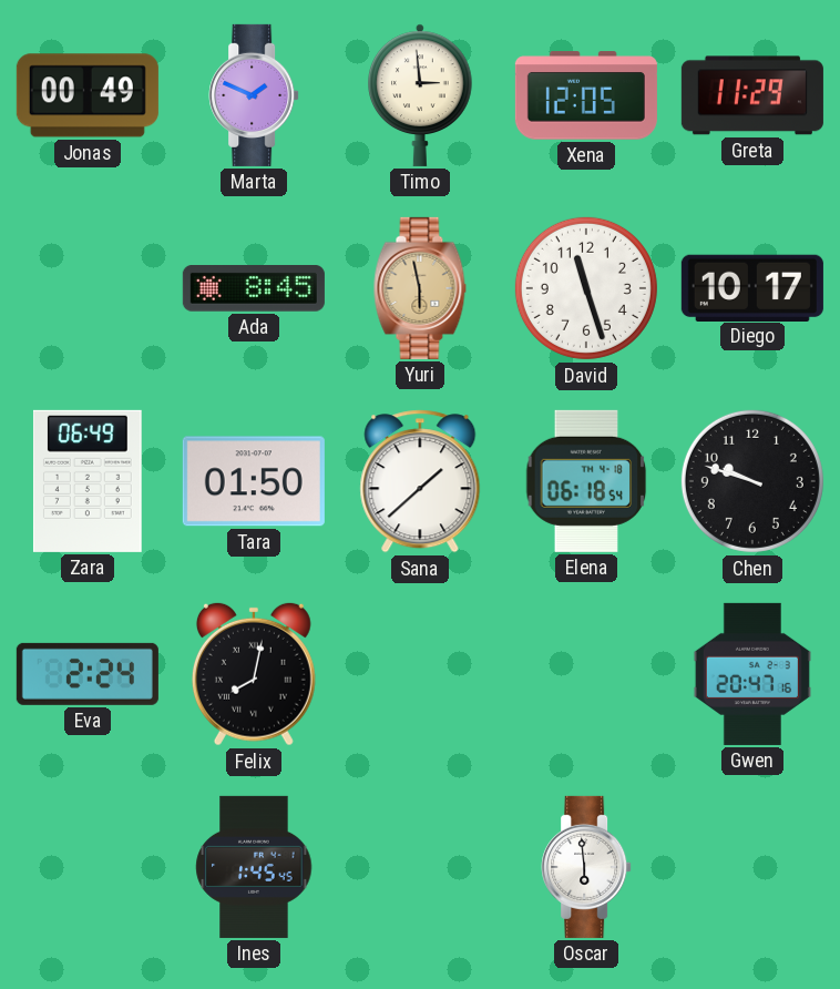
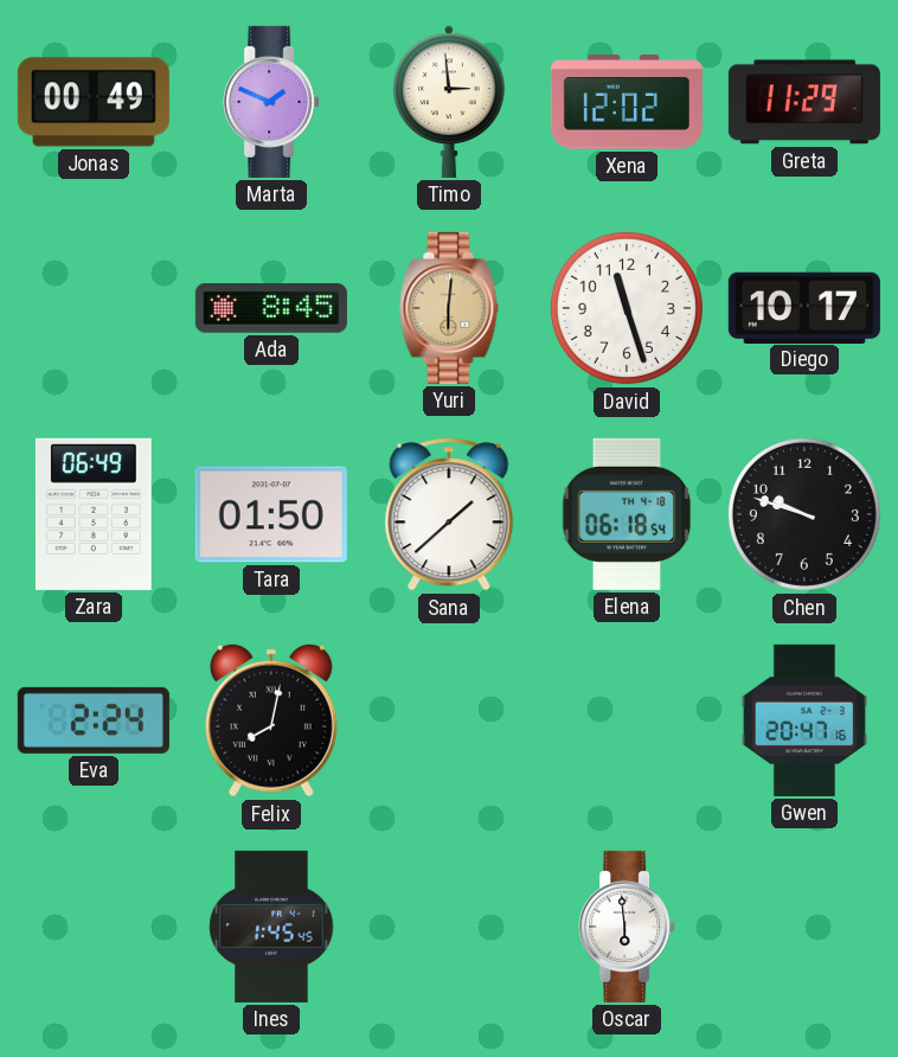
Xena: 12:05 -> 12:02 (627, 102)
Yuri: 5:58 -> 6:01 (449, 308)
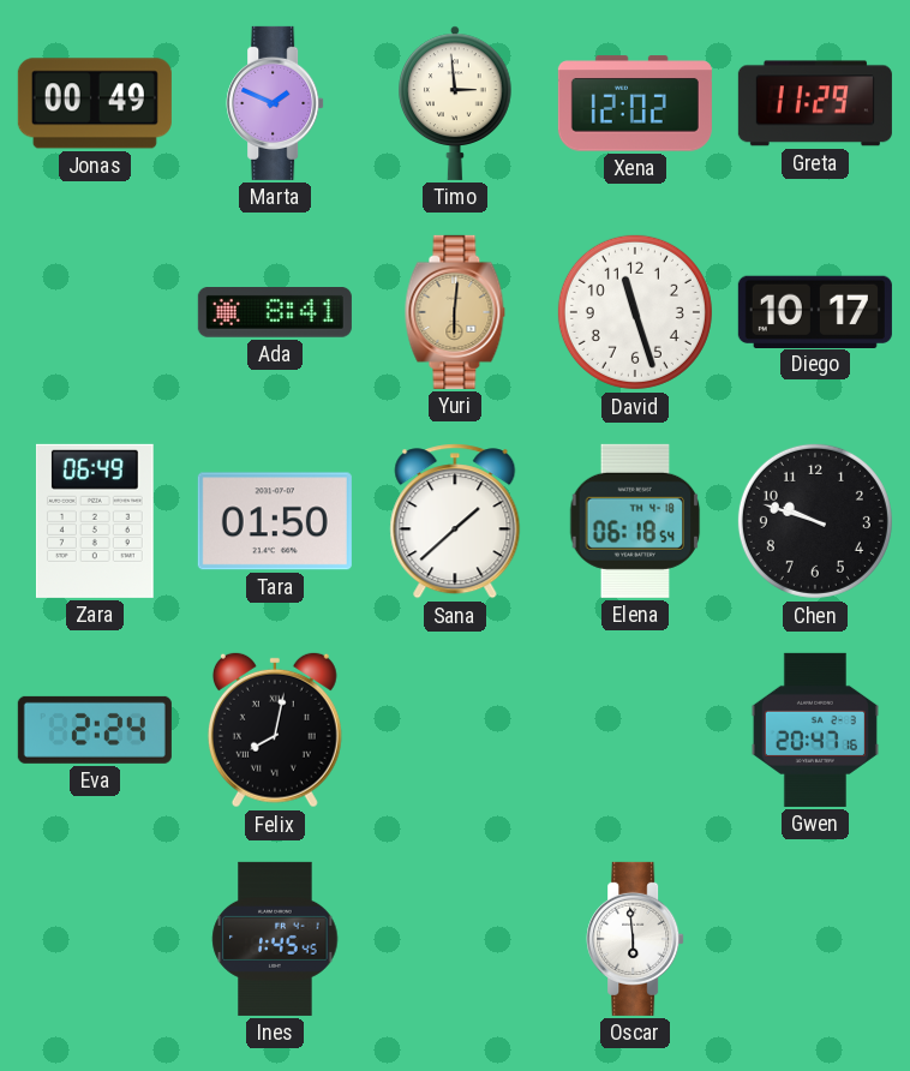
Ada: 8:45 -> 8:41 (275, 313)
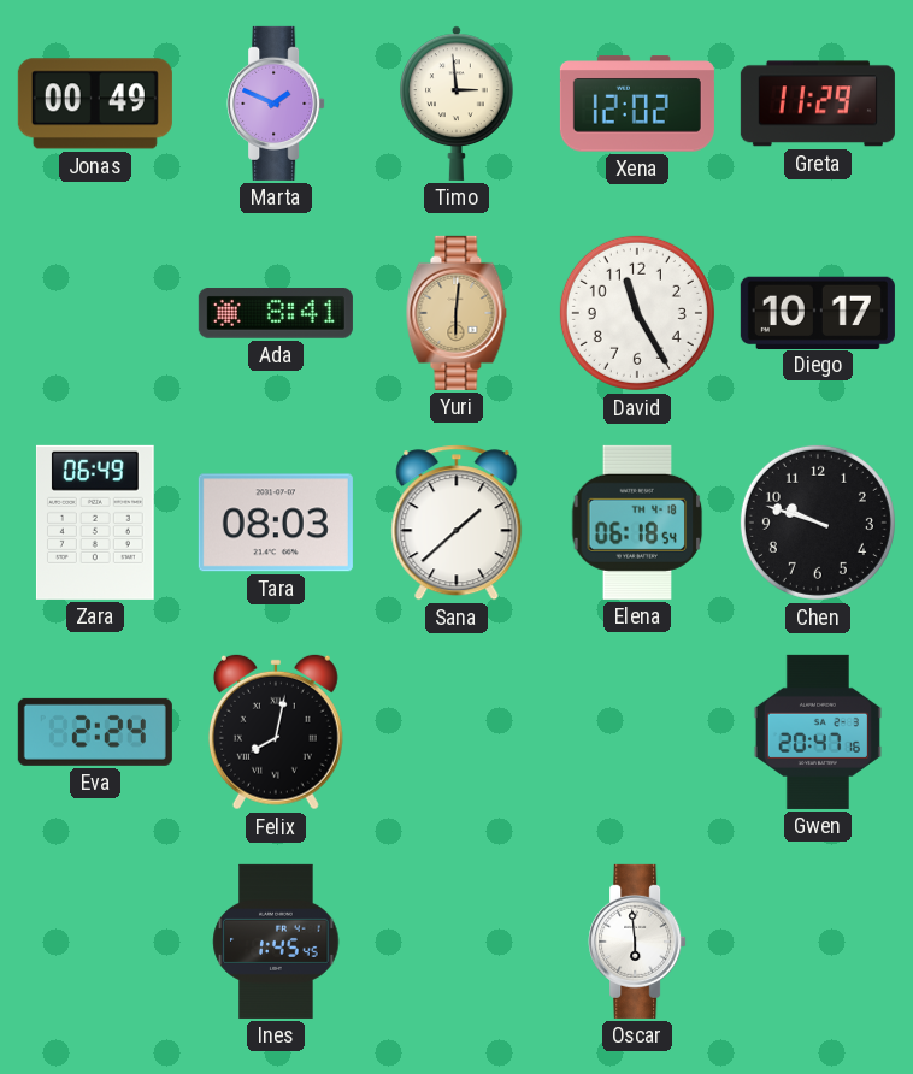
David: 11:27 -> 11:25 (637, 313)
Tara: 01:50 -> 08:03 (276, 523)
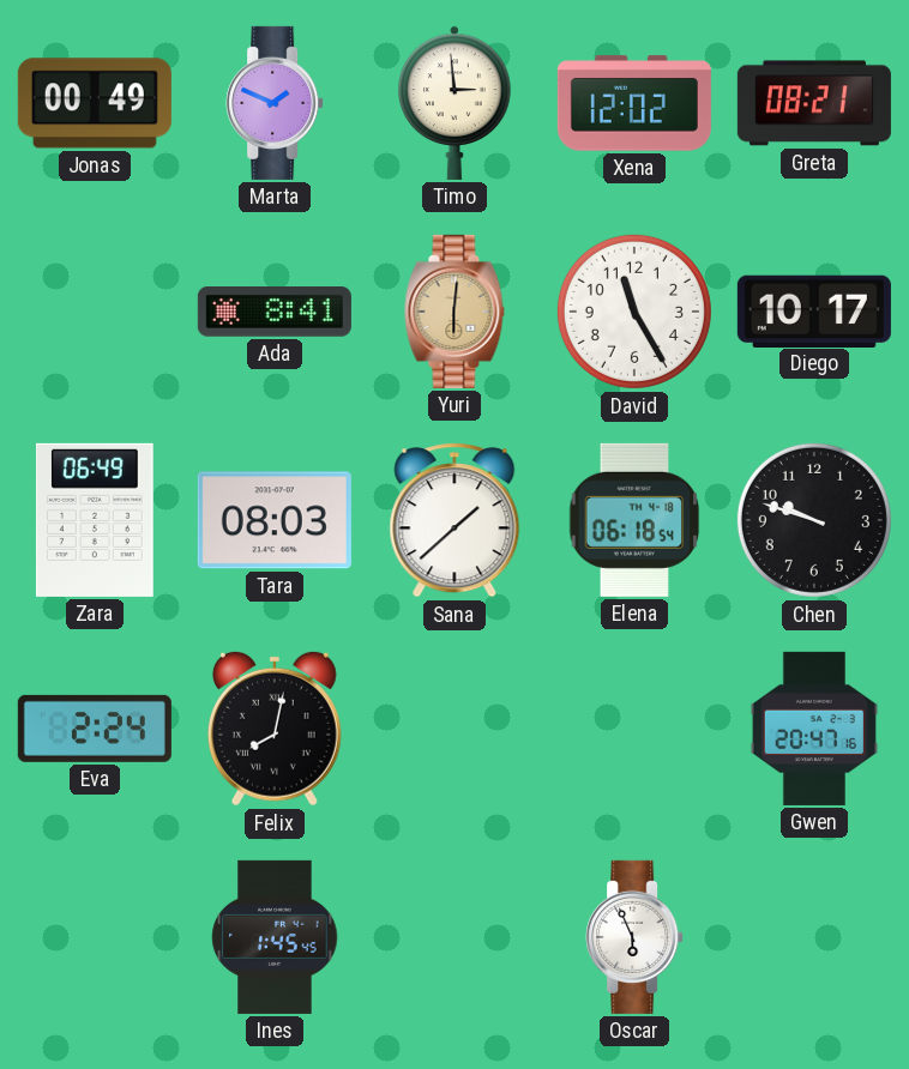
Greta: 11:29 -> 08:21 (814, 103)
Oscar: 5:59 -> 5:56 (634, 937)
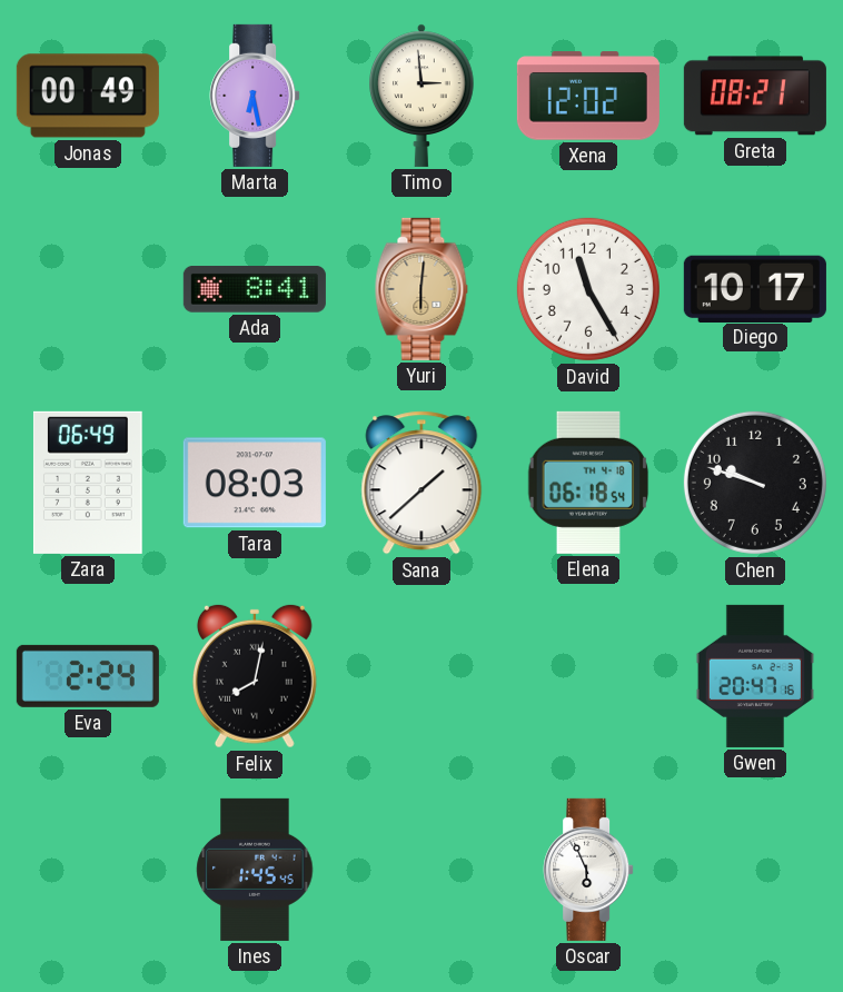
Marta: 1:49 -> 6:28 (255, 96)
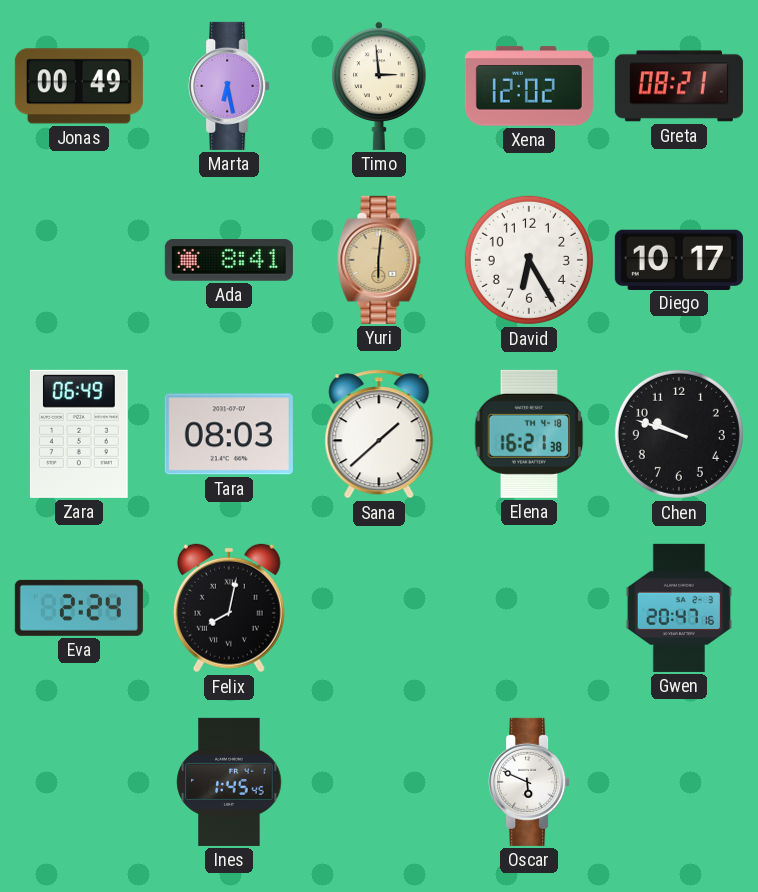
David: 11:25 -> 6:25 (529, 260)
Elena: 06:18 -> 16:21 (529, 434)
Oscar: 5:56 -> 5:49 (529, 782)
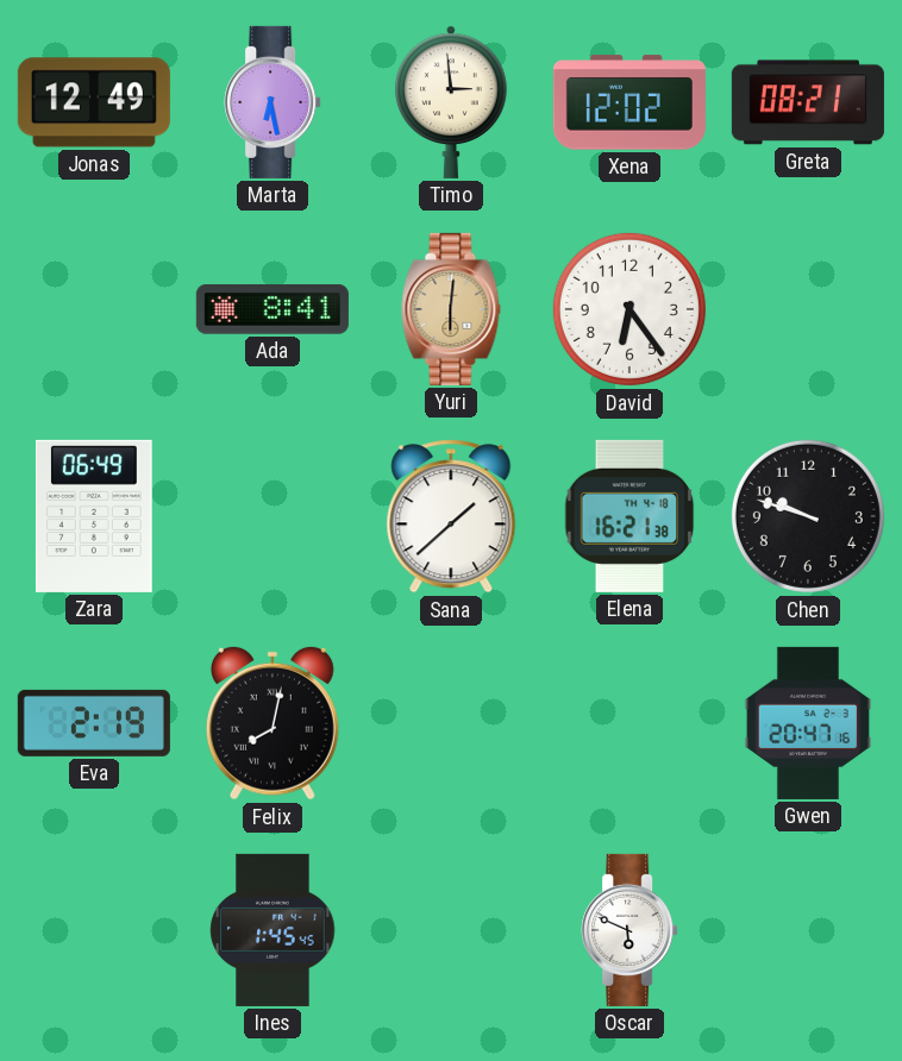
Jonas: 00:49 -> 12:49 (94, 102)
David: 6:25 -> 6:24 (629, 309)
Diego: 10:17 -> none (679, 259)
Tara: 08:03 -> none (229, 434)
Eva: 2:24 -> 2:19 (94, 723)
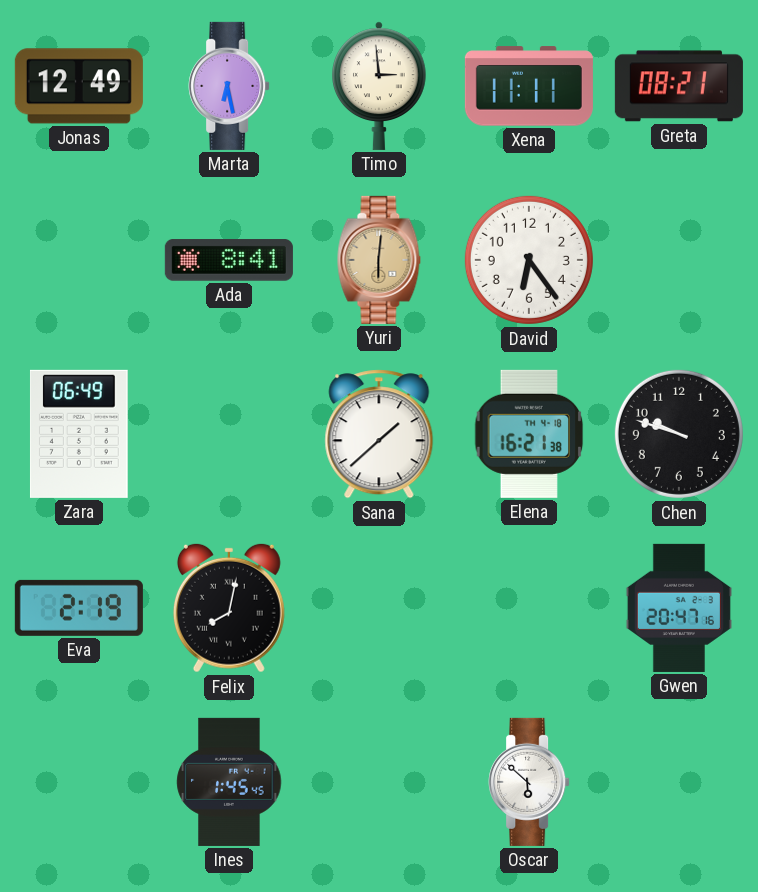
Xena: 12:02 -> 11:11 (529, 86)
Oscar: 5:49 -> 5:52 (529, 782)
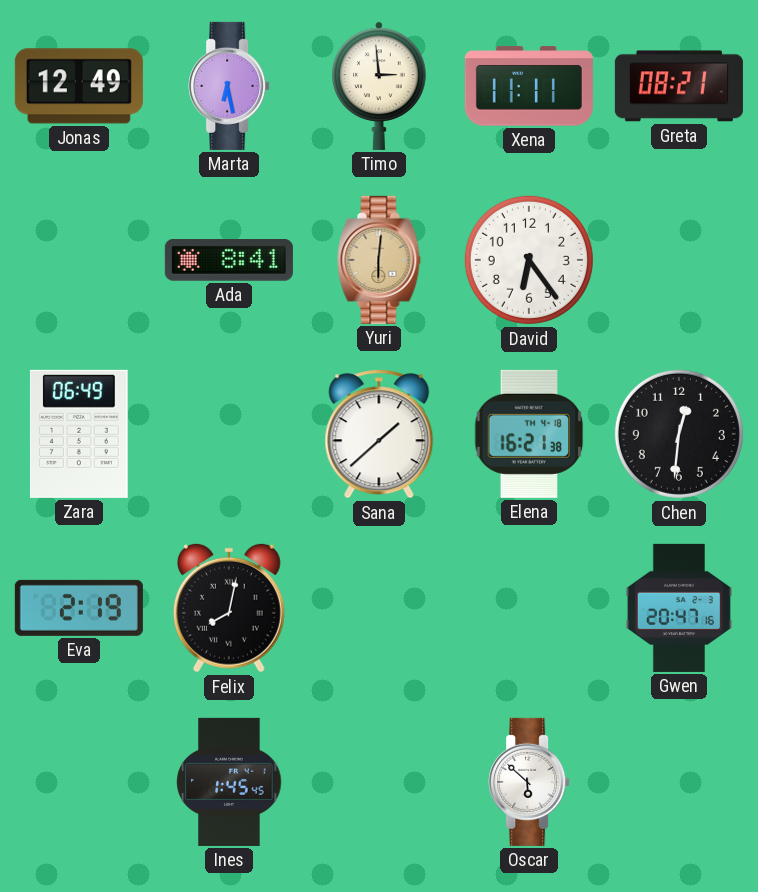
Chen: 9:48 -> 12:31 (679, 434)
